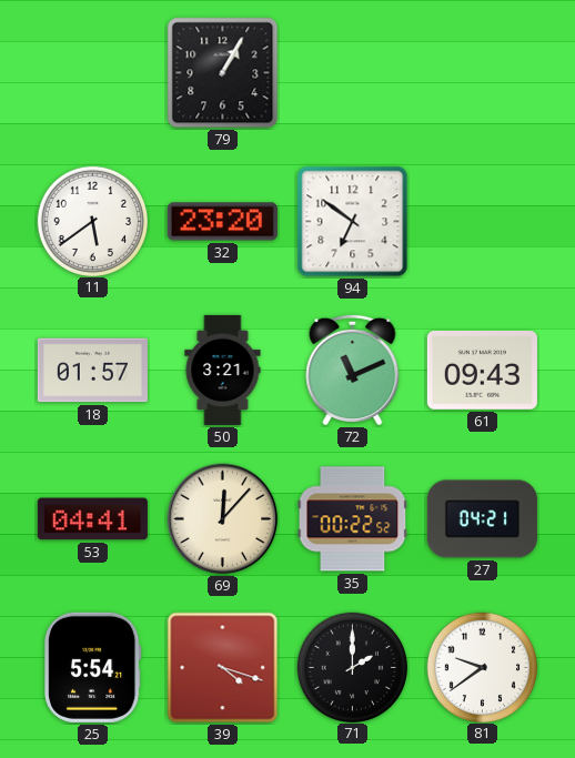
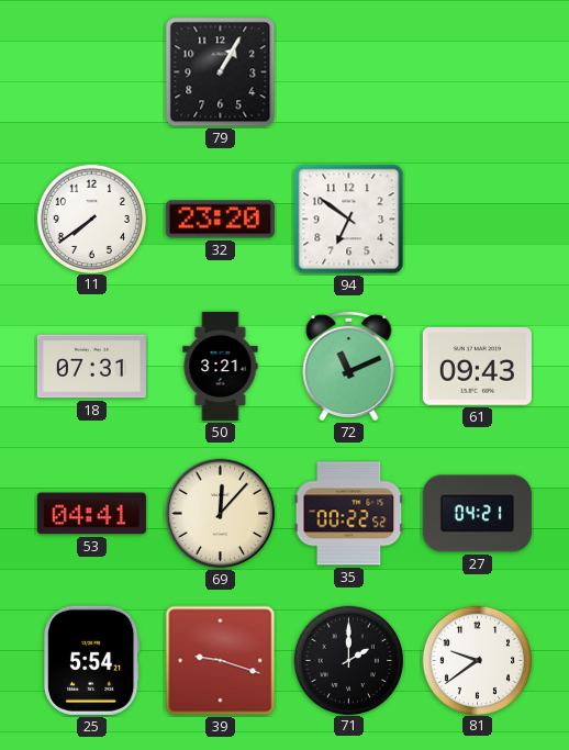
11: 5:39 -> 7:39 (91, 219)
18: 01:57 -> 07:31 (91, 367)
39: 4:18 -> 9:18 (221, 661)
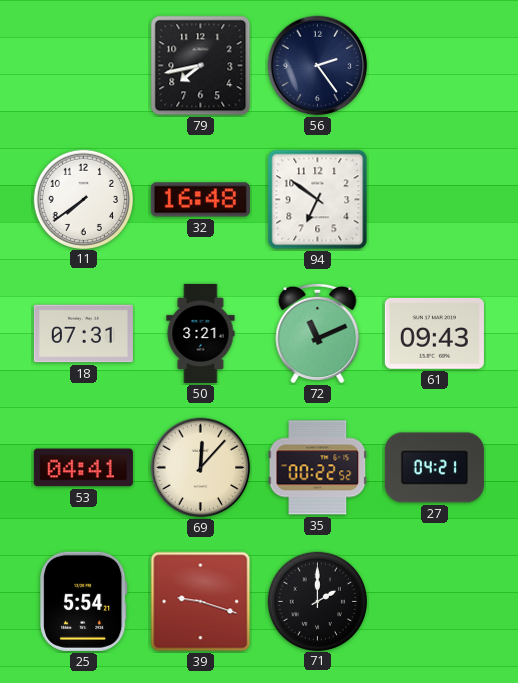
79: 1:05 -> 7:43 (201, 66)
56: none -> 2:24 (318, 66)
32: 23:20 -> 16:48 (200, 200)
81: 9:39 -> none (477, 660)
